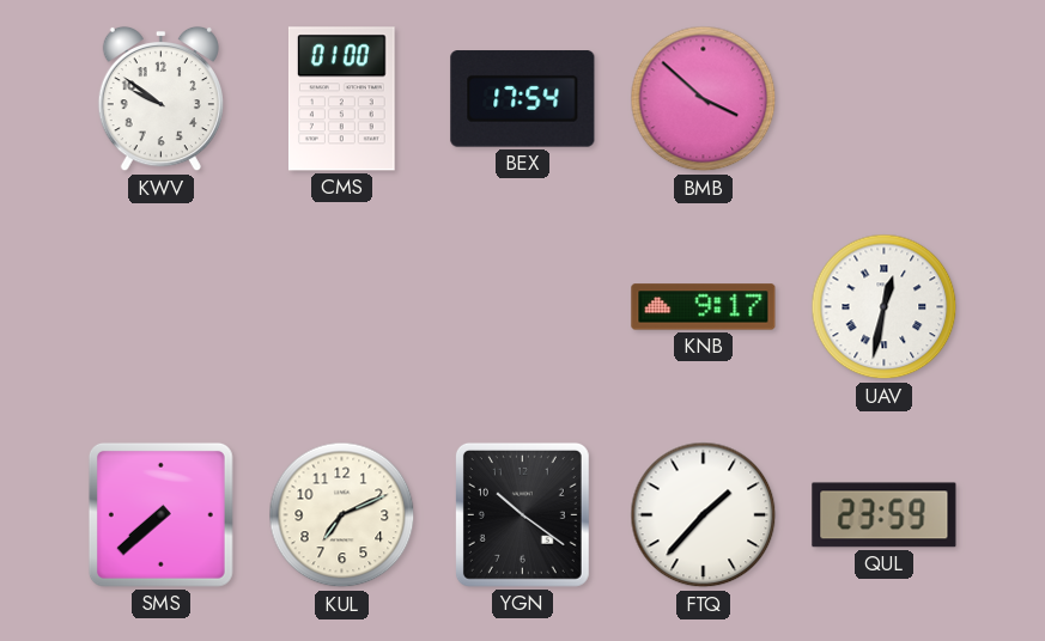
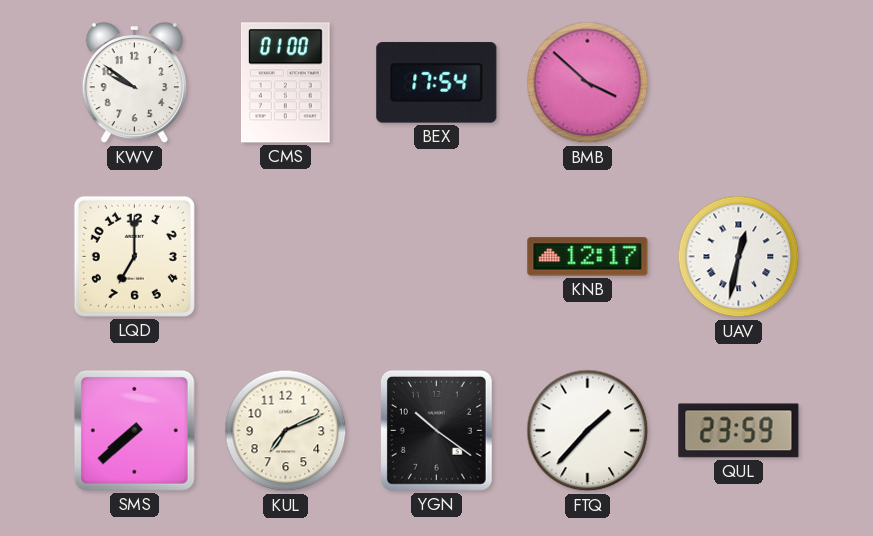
LQD: none -> 7:00 (134, 256)
KNB: 9:17 -> 12:17 (588, 257)
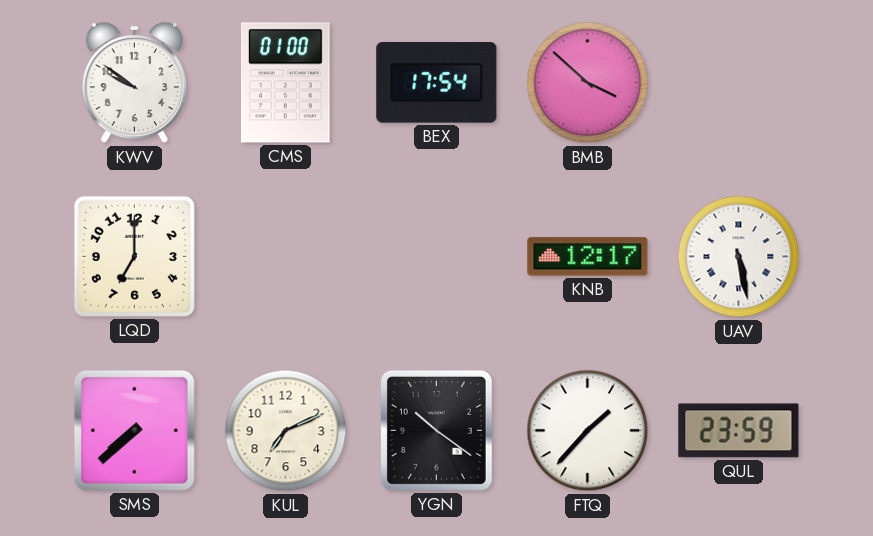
UAV: 12:32 -> 5:28 (739, 257)
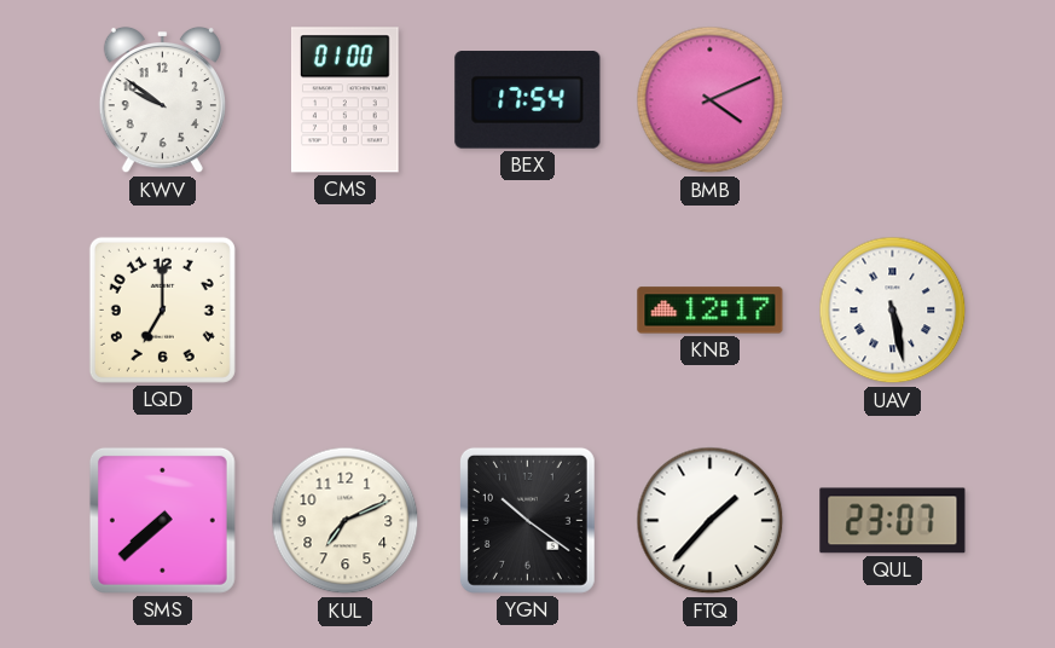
BMB: 3:52 -> 4:11 (711, 100)
QUL: 23:59 -> 23:07 (893, 521)
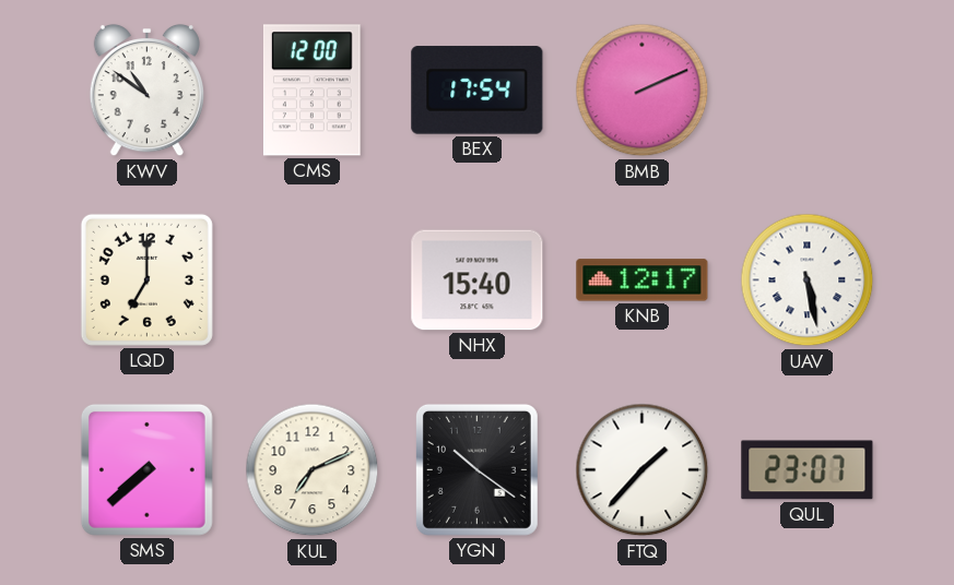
KWV: 9:51 -> 10:51 (146, 91)
CMS: 01:00 -> 12:00 (311, 91)
BMB: 4:11 -> 2:11 (643, 91)
NHX: none -> 15:40 (478, 280)
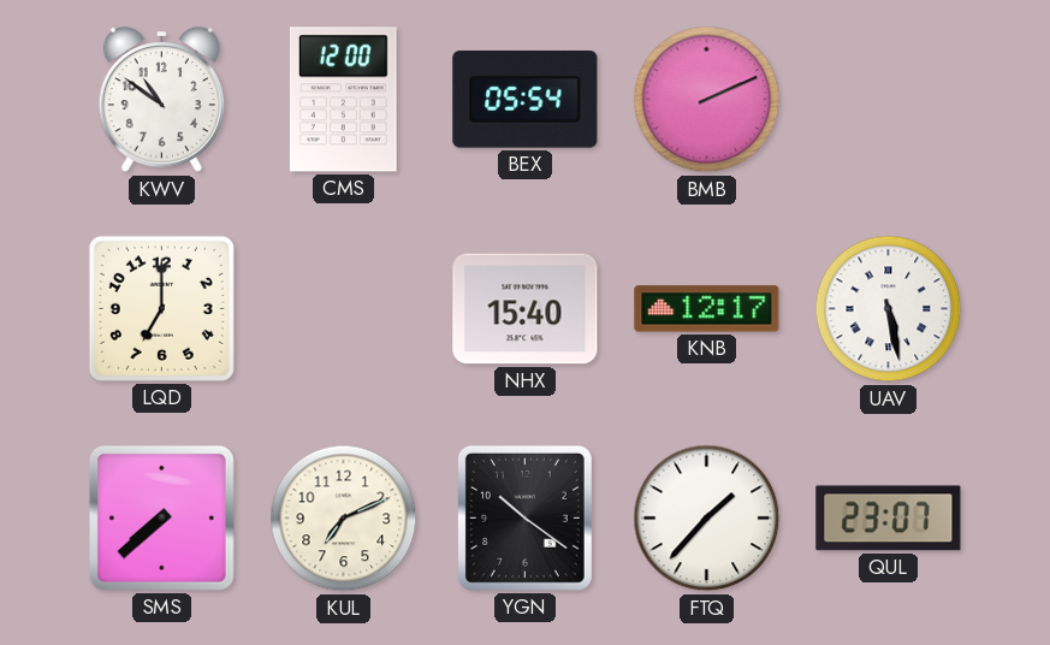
BEX: 17:54 -> 05:54 (526, 100)
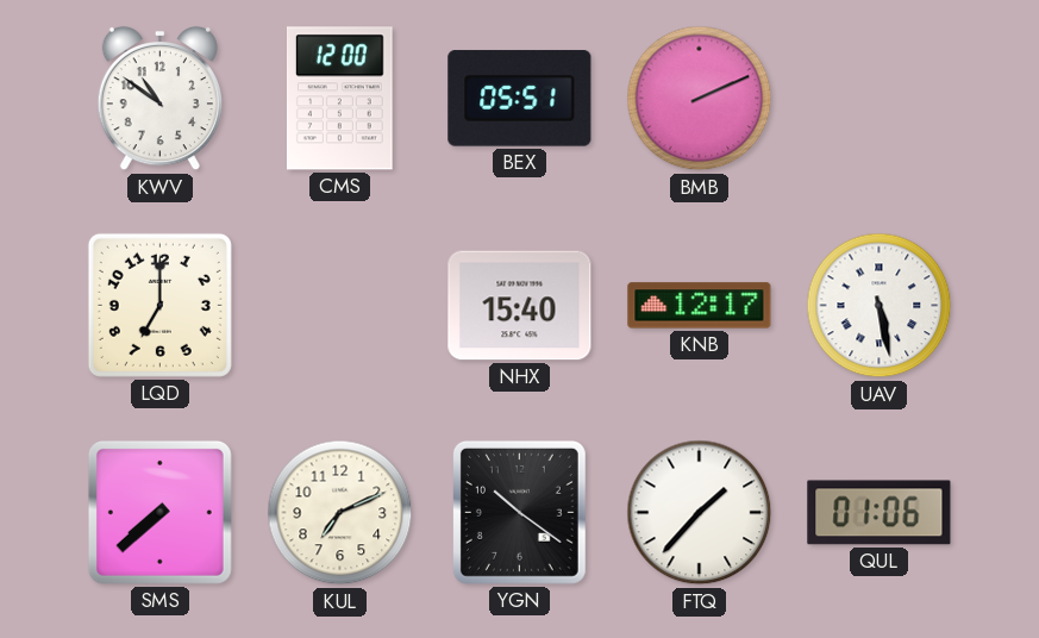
BEX: 05:54 -> 05:51 (520, 99)
QUL: 23:07 -> 01:06 (880, 513)
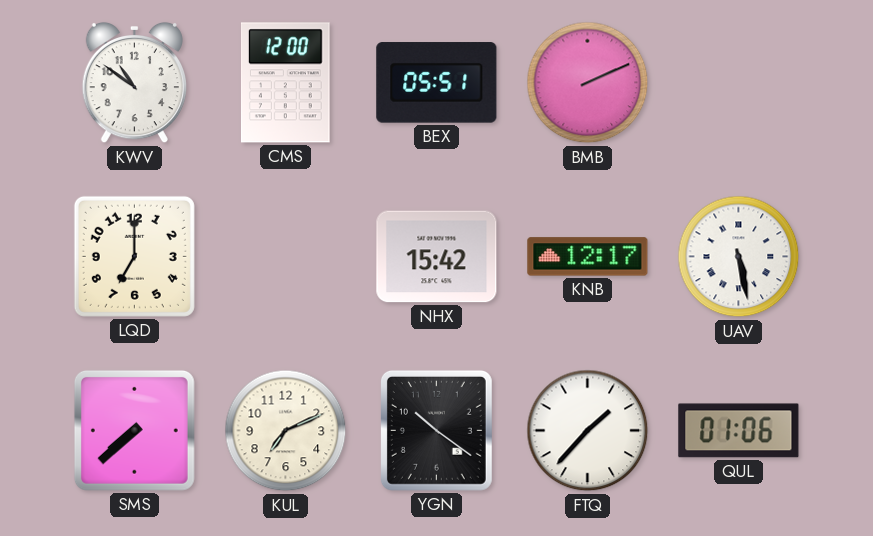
NHX: 15:40 -> 15:42 (437, 257)
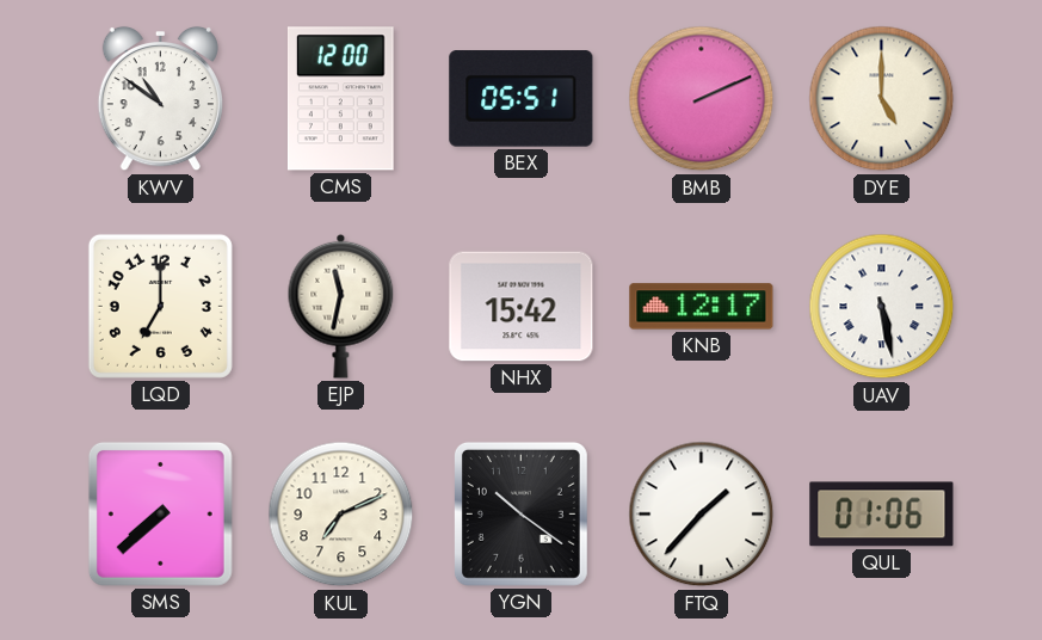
DYE: none -> 5:00 (882, 99)
EJP: none -> 11:32 (341, 306)
